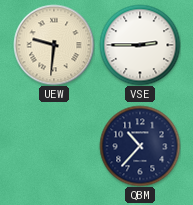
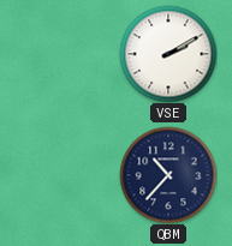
UEW: 9:31 -> none (54, 45)
VSE: 2:45 -> 2:10 (168, 54)
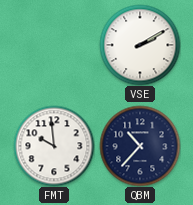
FMT: none -> 9:59 (54, 146)
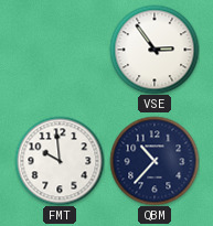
VSE: 2:10 -> 2:54 (155, 50)
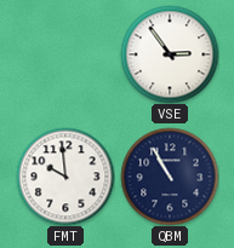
QBM: 10:37 -> 10:55 (170, 177)
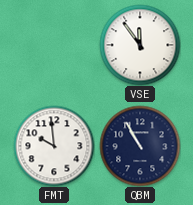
VSE: 2:54 -> 11:54 (140, 45)
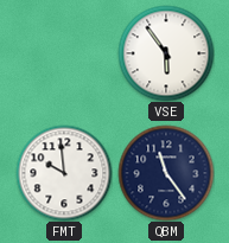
VSE: 11:54 -> 5:54 (166, 53)
QBM: 10:55 -> 11:24 (166, 173)
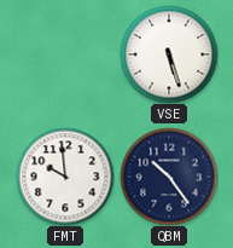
VSE: 5:54 -> 5:27 (169, 54)
QBM: 11:24 -> 10:24 (169, 177)
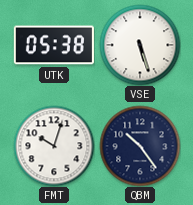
UTK: none -> 05:38 (54, 45)
FMT: 9:59 -> 10:03 (54, 146)
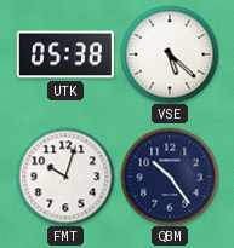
VSE: 5:27 -> 5:22 (170, 54)
